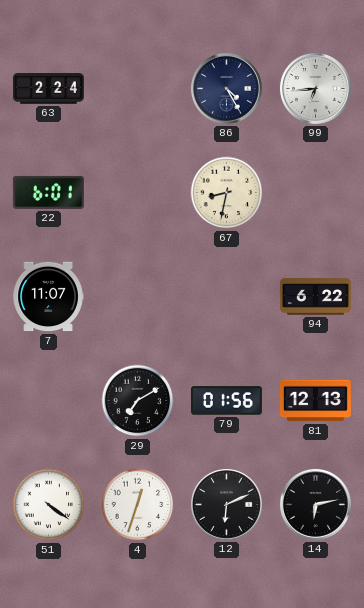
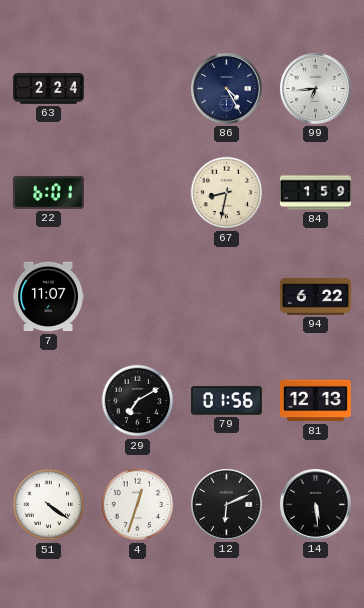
84: none -> 1:59 (315, 193)
14: 6:13 -> 5:29 (315, 504)
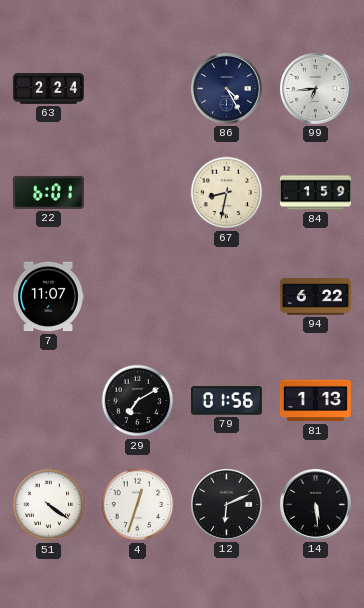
81: 12:13 -> 1:13 (315, 401)
